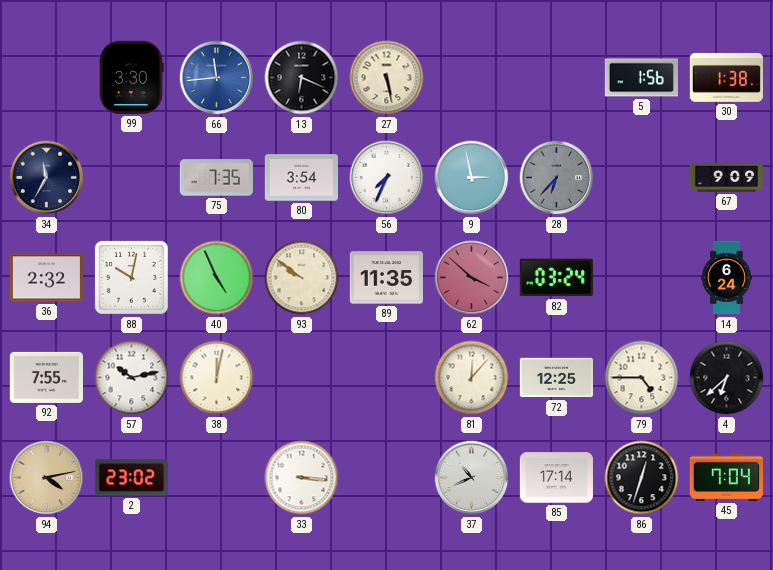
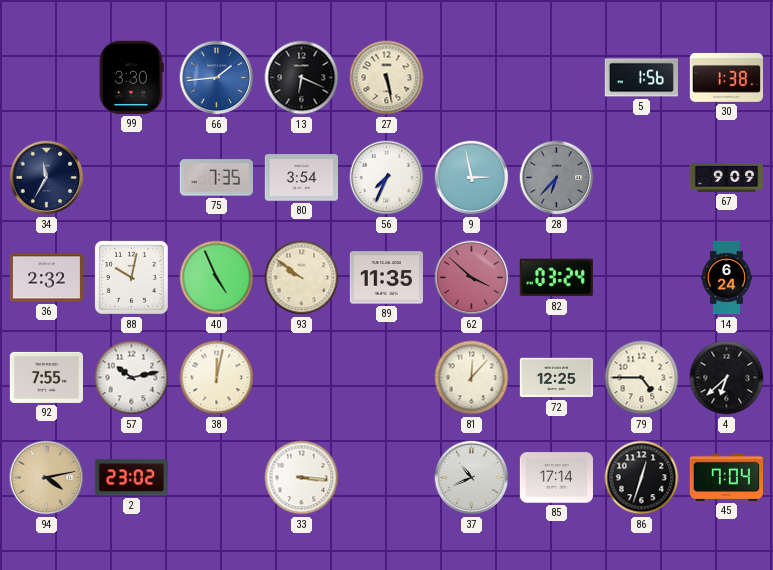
66: 11:44 -> 1:44 (217, 78)
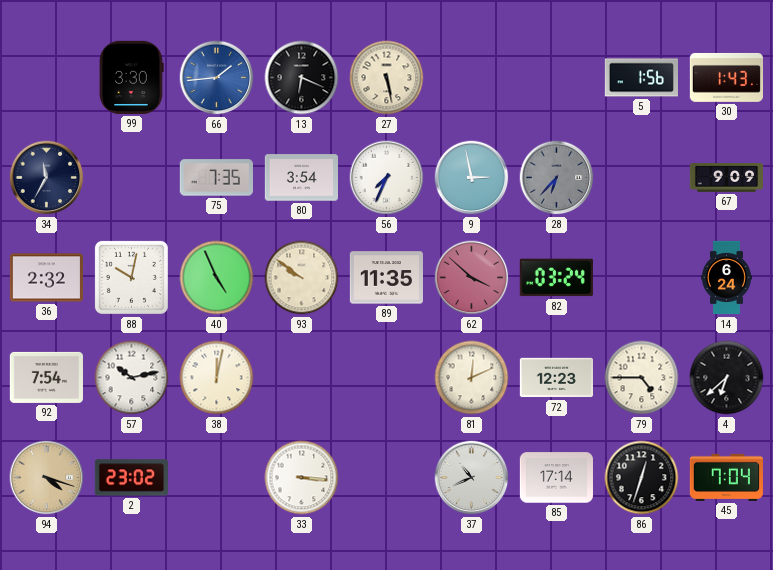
30: 1:38 -> 1:43 (726, 77)
92: 7:55 -> 7:54 (46, 377)
81: 12:07 -> 12:11 (472, 378)
72: 12:25 -> 12:23 (556, 378)
94: 4:13 -> 4:18 (47, 478)
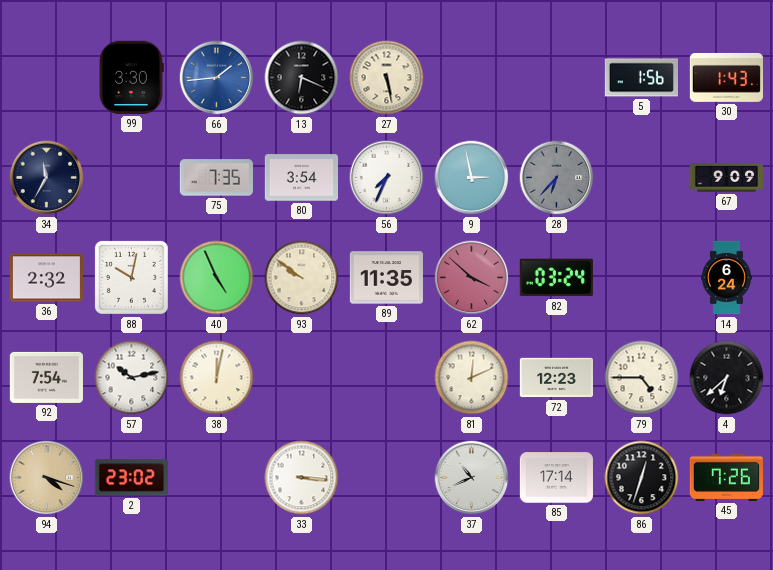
45: 7:04 -> 7:26 (726, 477)
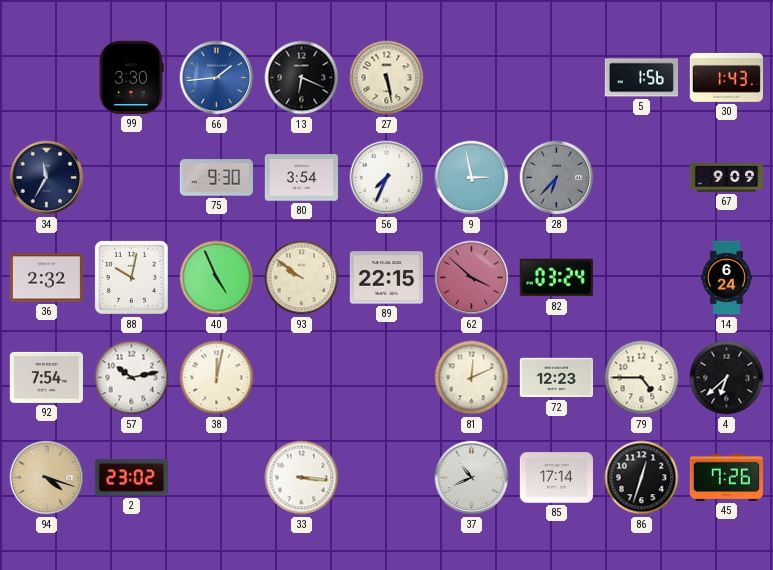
75: 7:35 -> 9:30 (216, 178)
89: 11:35 -> 22:15 (386, 278)
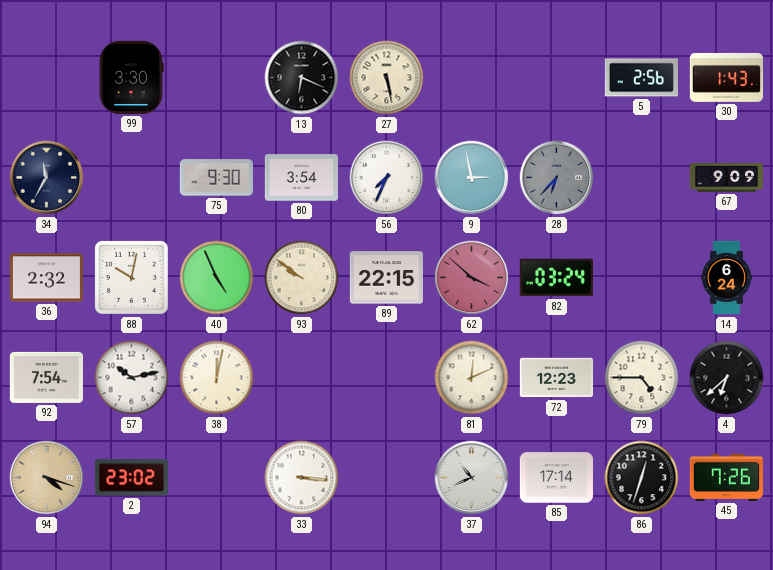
66: 1:44 -> none (217, 78)
5: 1:56 -> 2:56 (641, 78)
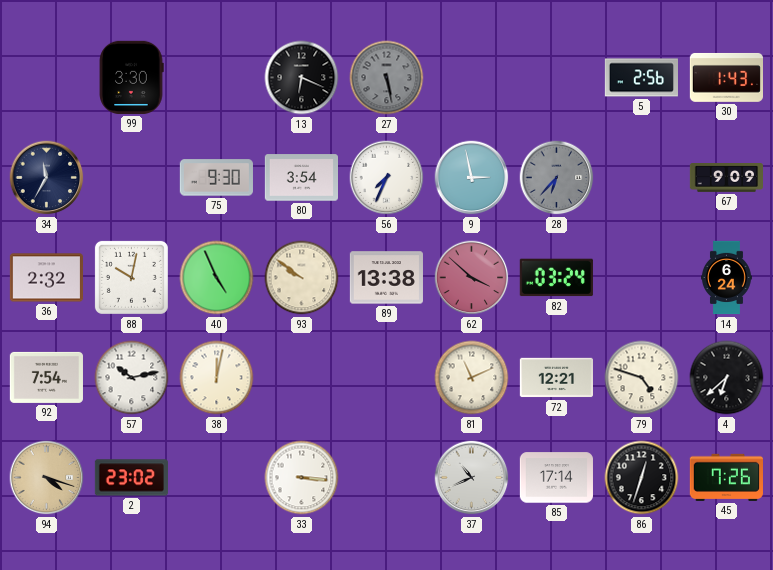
27 dial: cream -> grey (387, 78)
89: 22:15 -> 13:38 (386, 278)
81: 12:11 -> 11:11 (472, 378)
72: 12:23 -> 12:21 (556, 378)
79: 4:45 -> 4:48 (642, 378)
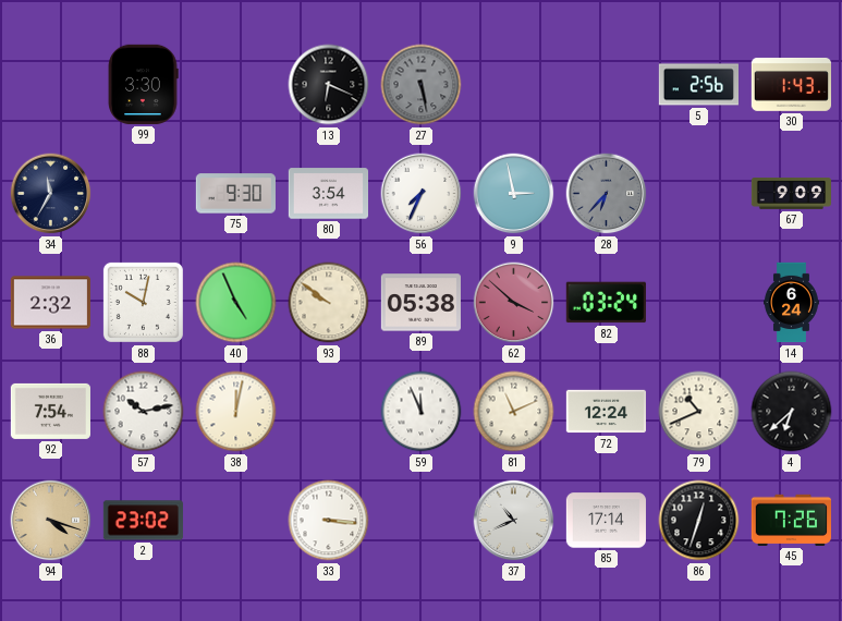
89: 13:38 -> 05:38 (420, 303)
59: none -> 11:56 (422, 412)
72: 12:21 -> 12:24 (606, 412)
79: 4:48 -> 10:41 (699, 412)
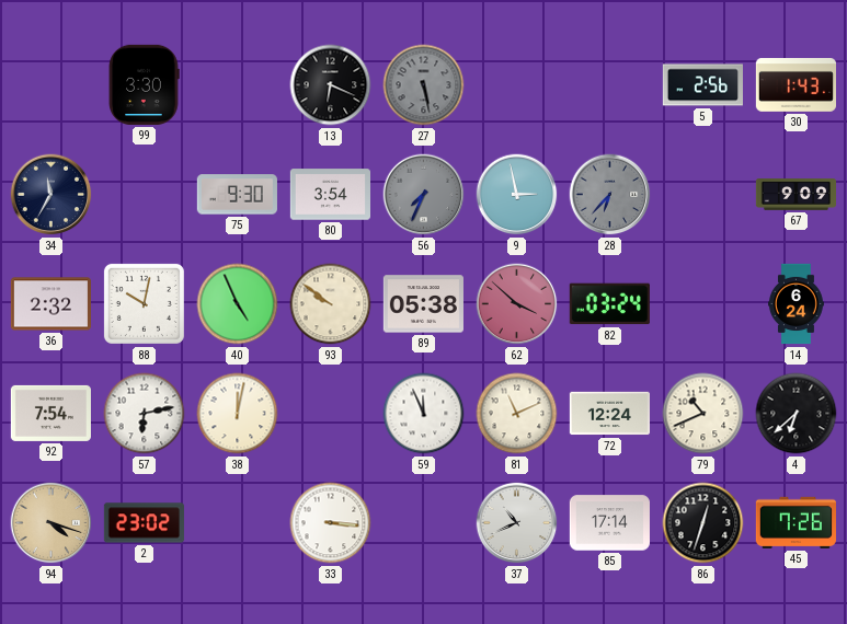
56 dial: white -> grey (424, 195)
57: 10:13 -> 6:13 (145, 414)
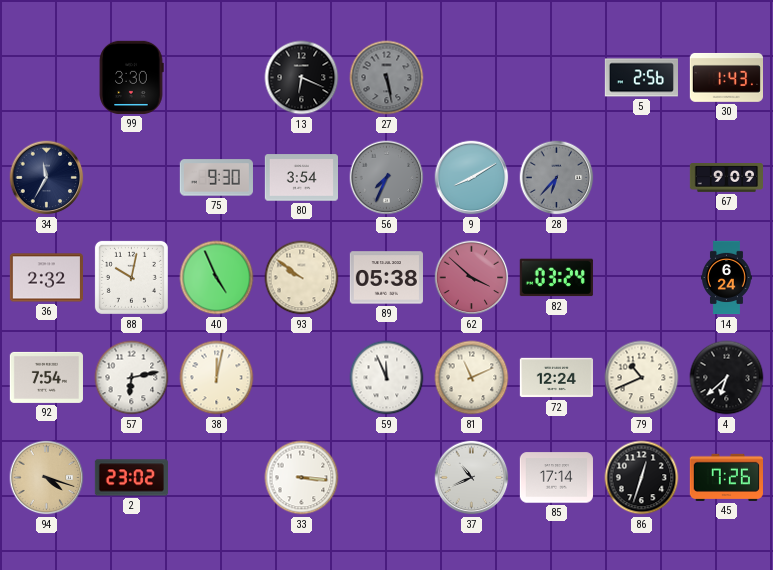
9: 2:58 -> 8:10 (472, 178)
